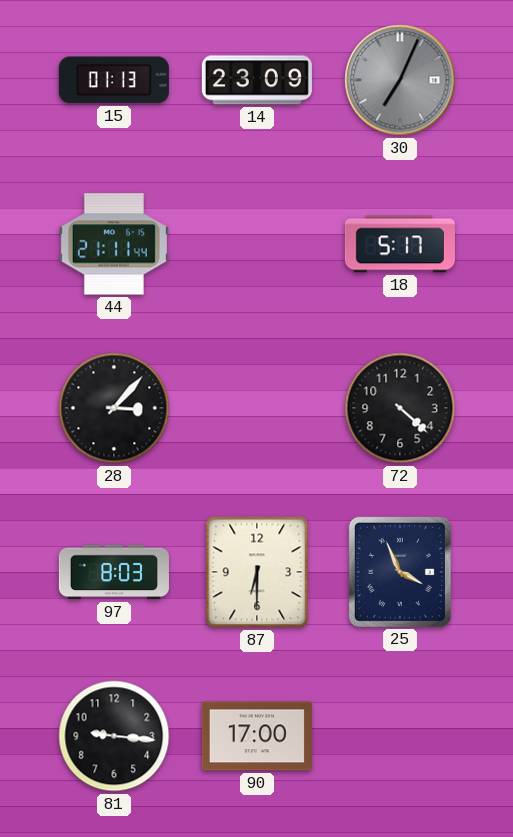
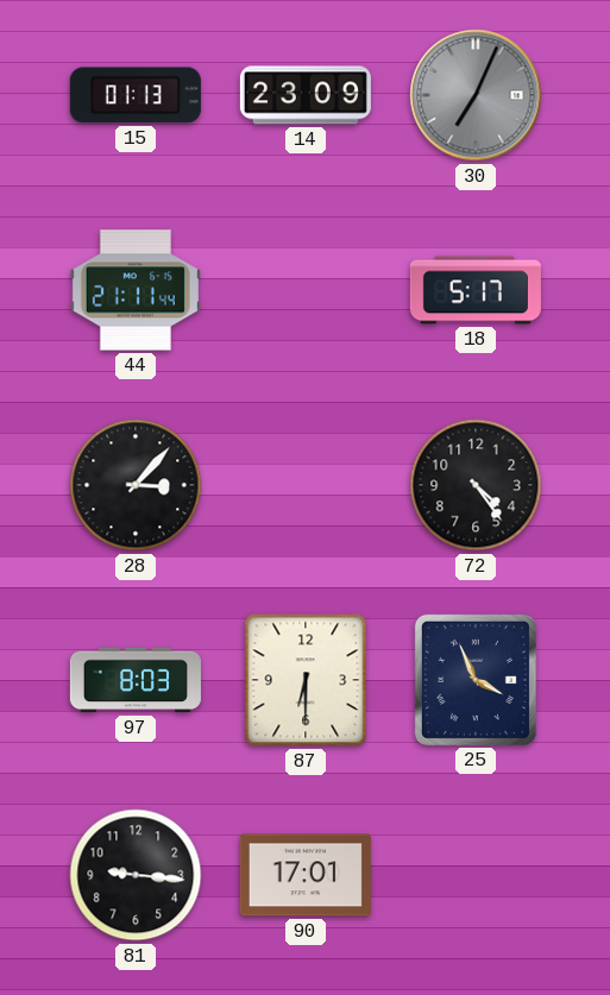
72: 4:22 -> 4:24 (476, 485)
90: 17:00 -> 17:01 (306, 875)
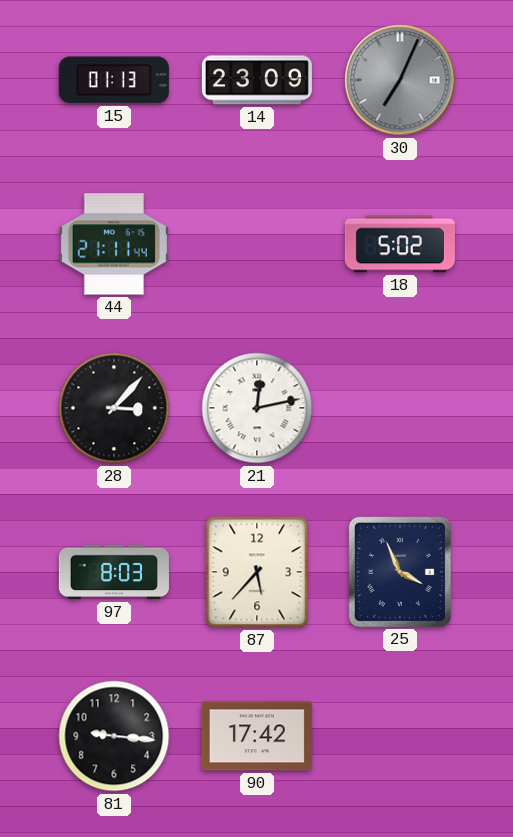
18: 5:17 -> 5:02 (400, 244)
21: none -> 12:13 (257, 408)
72: 4:24 -> none (476, 485)
87: 6:30 -> 5:37 (257, 572)
90: 17:01 -> 17:42 (257, 736)
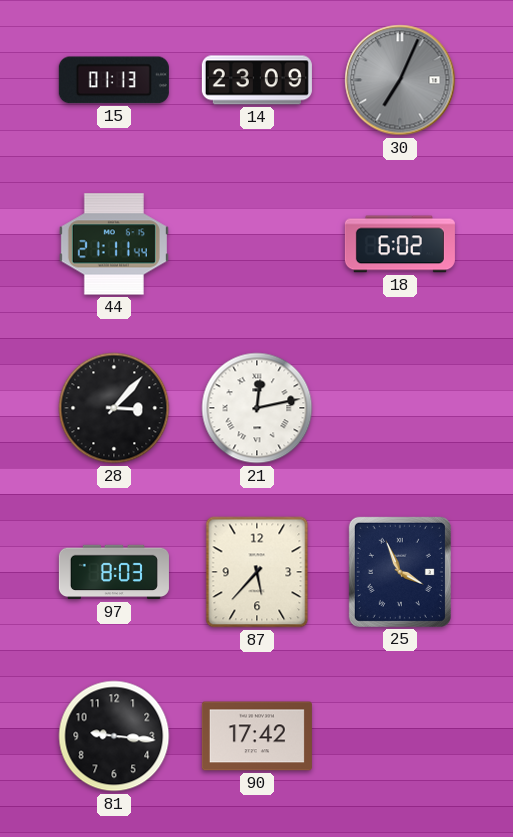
18: 5:02 -> 6:02 (400, 244)
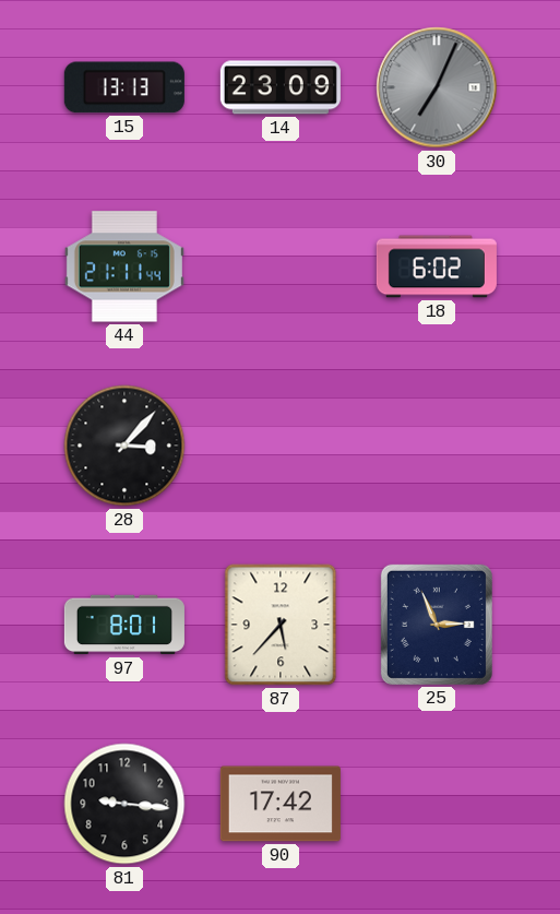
15: 01:13 -> 13:13 (124, 87)
21: 12:13 -> none (257, 408)
97: 8:03 -> 8:01 (124, 625)
25: 3:56 -> 2:56 (437, 625)
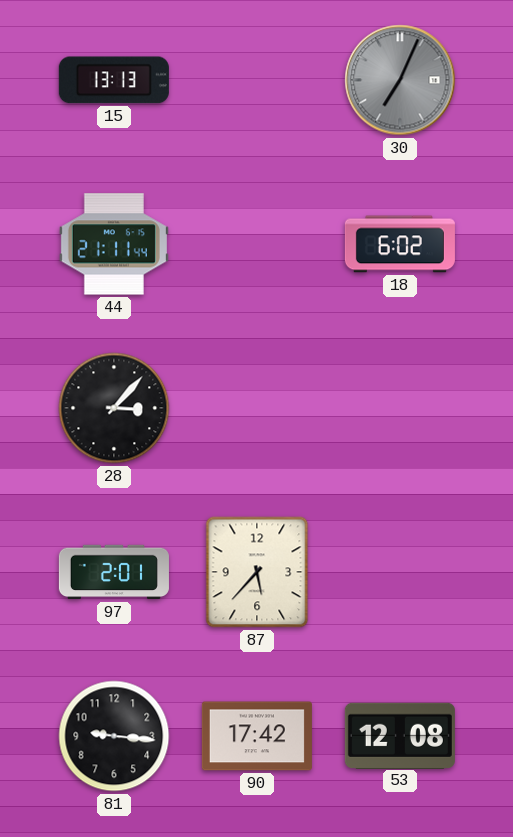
14: 23:09 -> none (281, 87)
97: 8:01 -> 2:01 (114, 572)
25: 2:56 -> none (437, 625)
53: none -> 12:08 (400, 735)
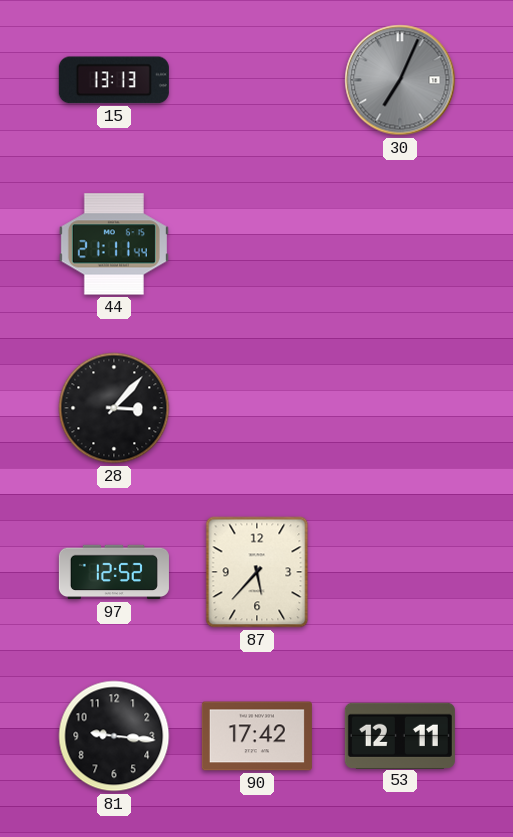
18: 6:02 -> none (400, 244)
97: 2:01 -> 12:52 (114, 572)
53: 12:08 -> 12:11 (400, 735)
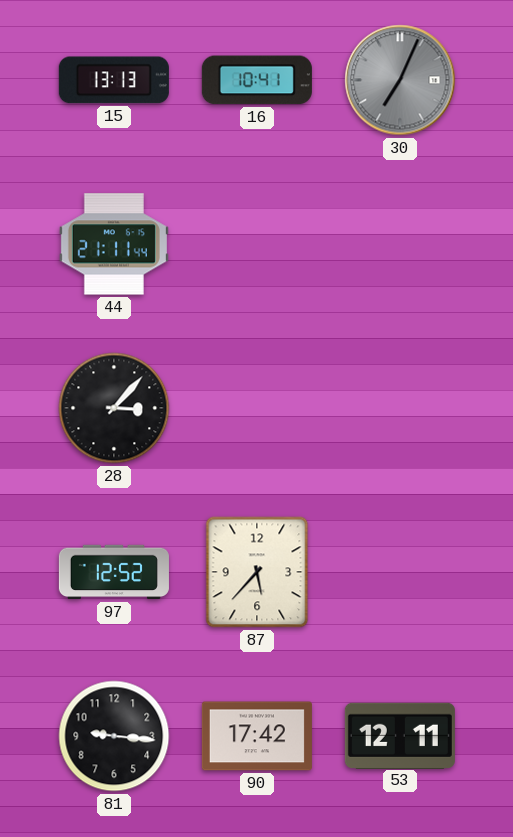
16: none -> 10:41 (257, 80)
